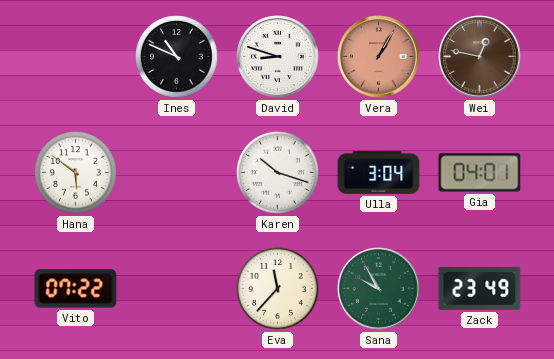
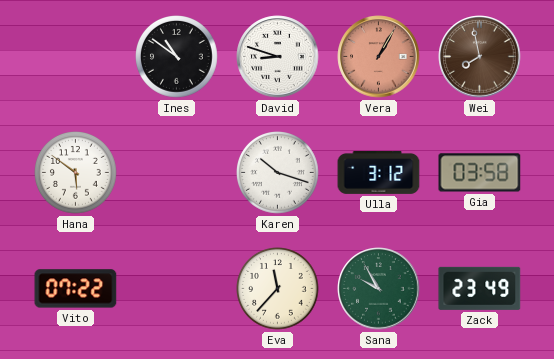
Ines: 10:49 -> 10:51 (177, 57)
Wei: 12:47 -> 7:58 (480, 57)
Ulla: 3:04 -> 3:12 (379, 172)
Gia: 04:01 -> 03:58 (480, 173)
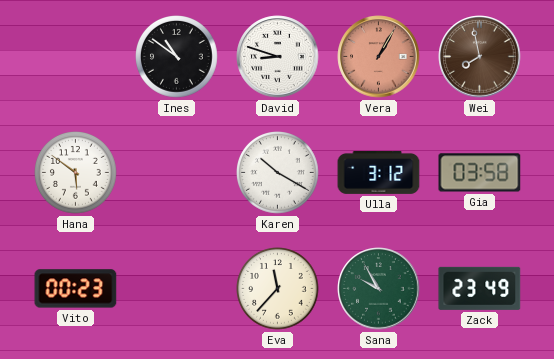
Karen: 10:18 -> 10:20 (278, 173)
Vito: 07:22 -> 00:23 (76, 289)
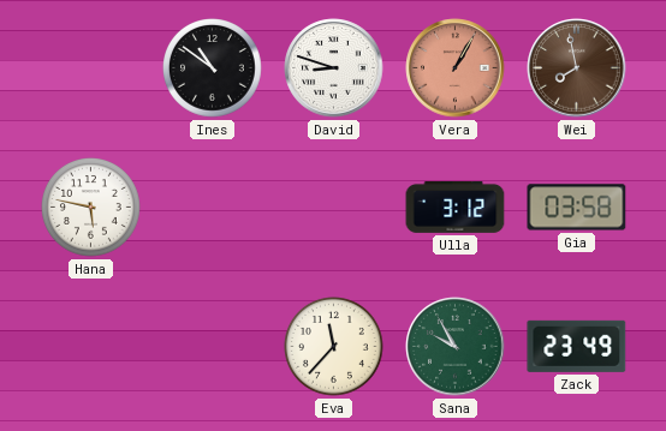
Hana: 5:51 -> 5:47 (91, 208)
Karen: 10:20 -> none (278, 173)
Vito: 00:23 -> none (76, 289)
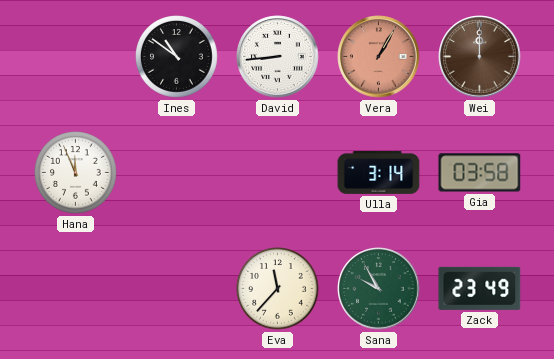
David: 8:48 -> 8:44 (278, 57)
Wei: 7:58 -> 12:00 (480, 57)
Hana: 5:47 -> 11:56 (76, 173)
Ulla: 3:12 -> 3:14 (379, 172)
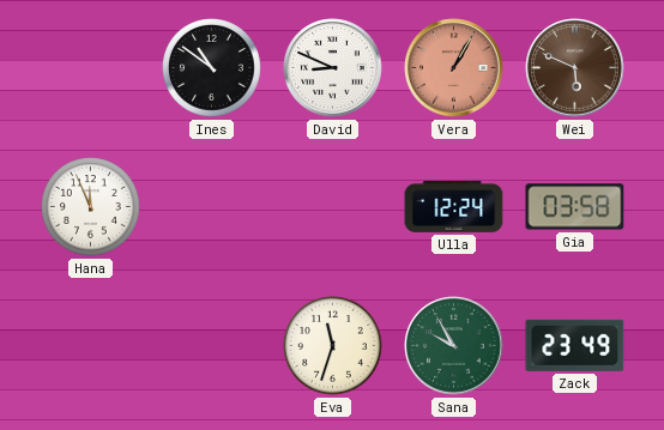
David: 8:44 -> 8:49 (333, 68)
Wei: 12:00 -> 5:49 (575, 68)
Ulla: 3:14 -> 12:24 (454, 206)
Eva: 11:37 -> 11:33 (333, 346)
